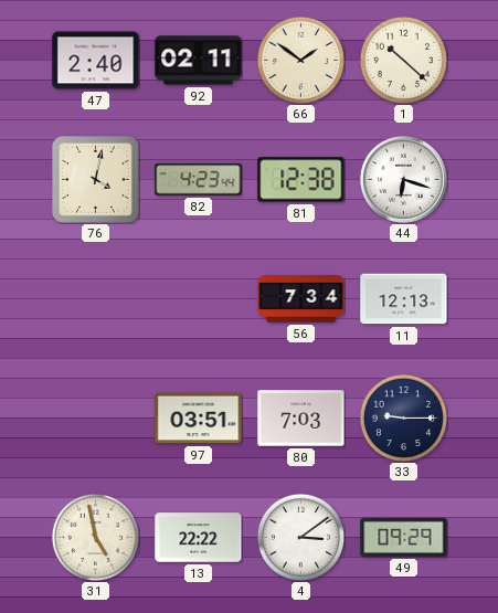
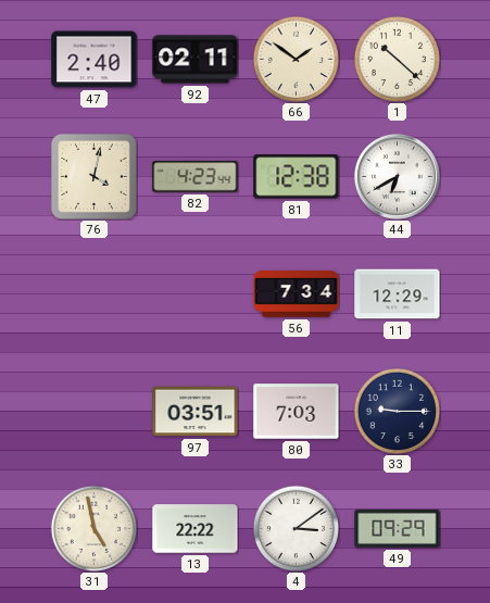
44: 6:18 -> 6:40 (397, 176)
11: 12:13 -> 12:29 (398, 294)
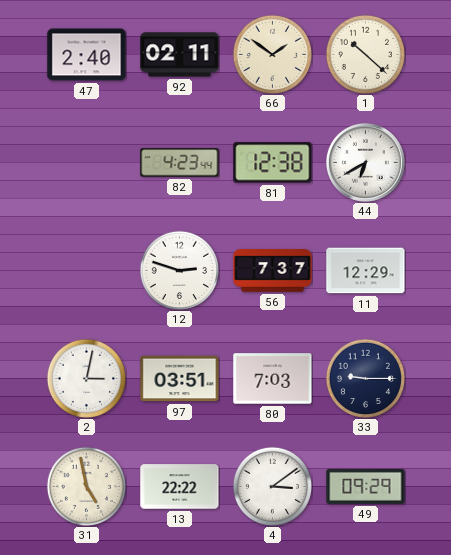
76: 4:02 -> none (93, 176)
12: none -> 2:48 (179, 270)
56: 7:34 -> 7:37 (273, 271)
2: none -> 3:02 (86, 378)
